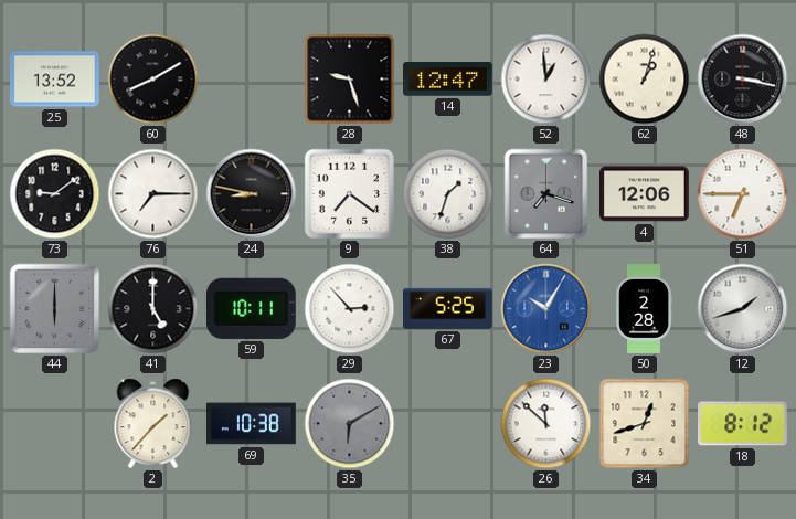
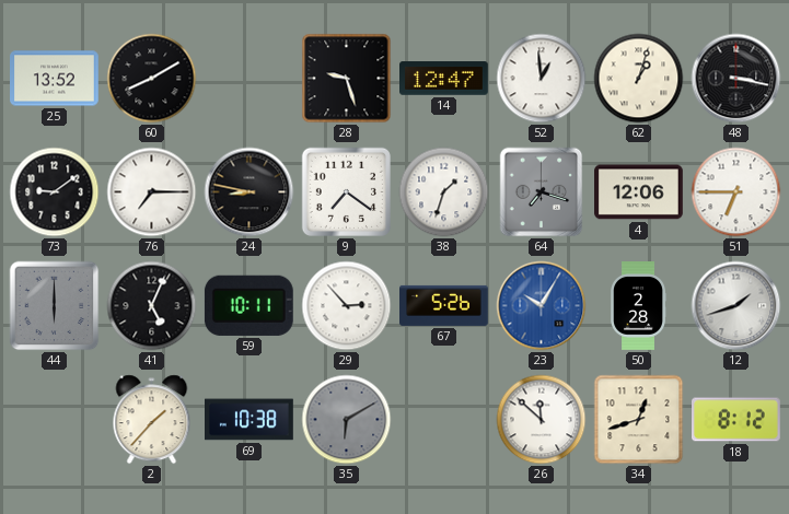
41: 5:00 -> 5:04 (152, 306)
67: 5:25 -> 5:26 (444, 305)
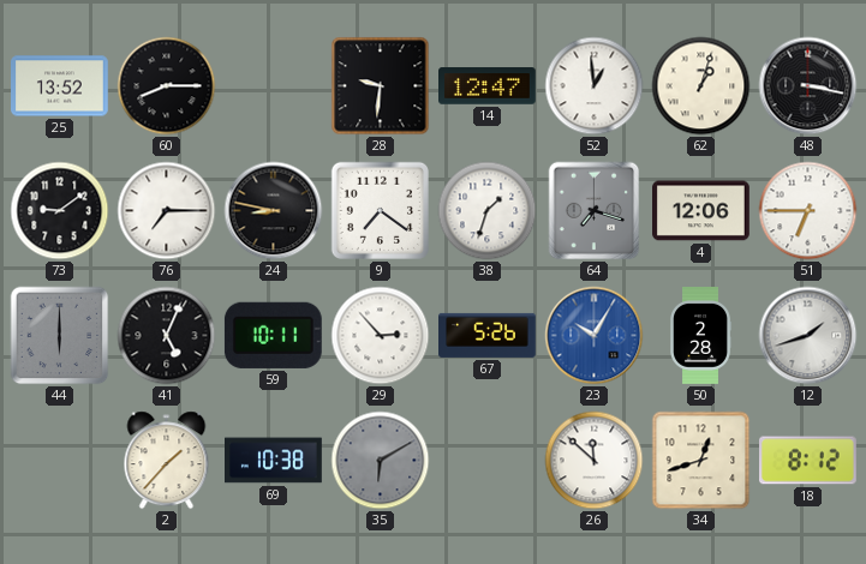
60: 8:10 -> 8:15 (167, 86)
28: 9:27 -> 9:31 (381, 86)
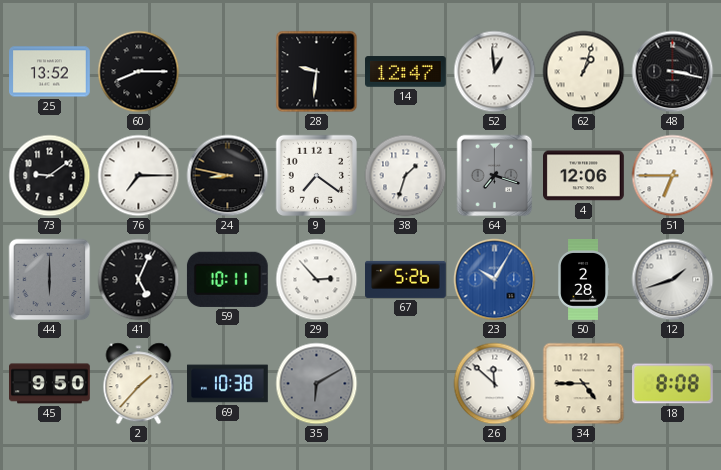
45: none -> 9:50 (50, 384)
34: 12:42 -> 4:45 (584, 384)
18: 8:12 -> 8:08 (673, 384)
